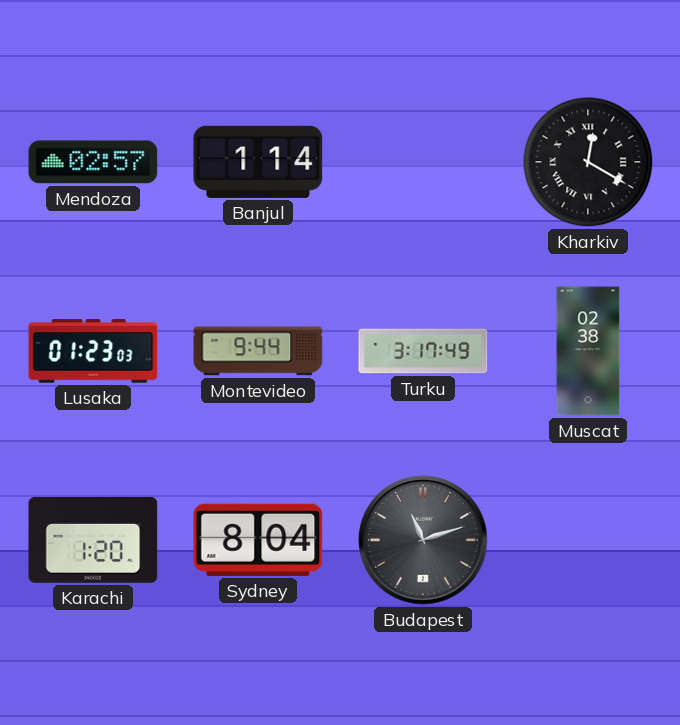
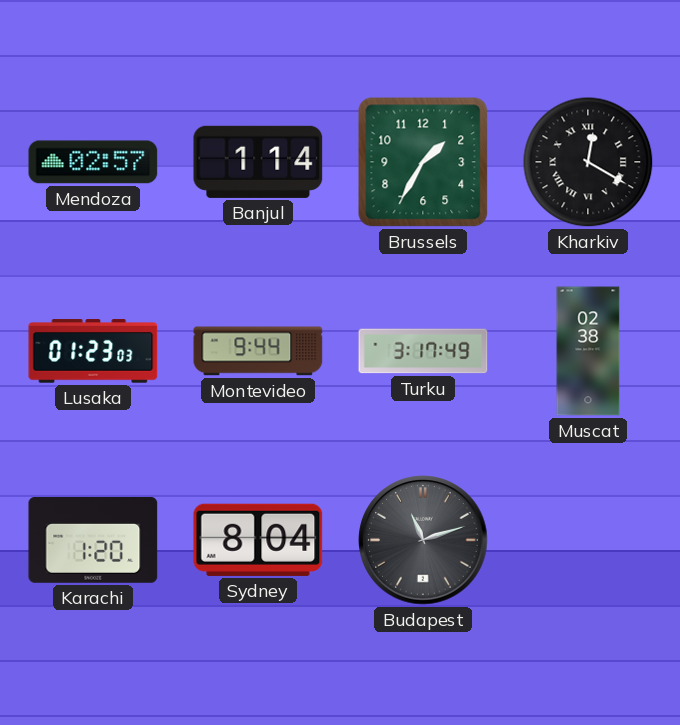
Brussels: none -> 1:35 (423, 162)
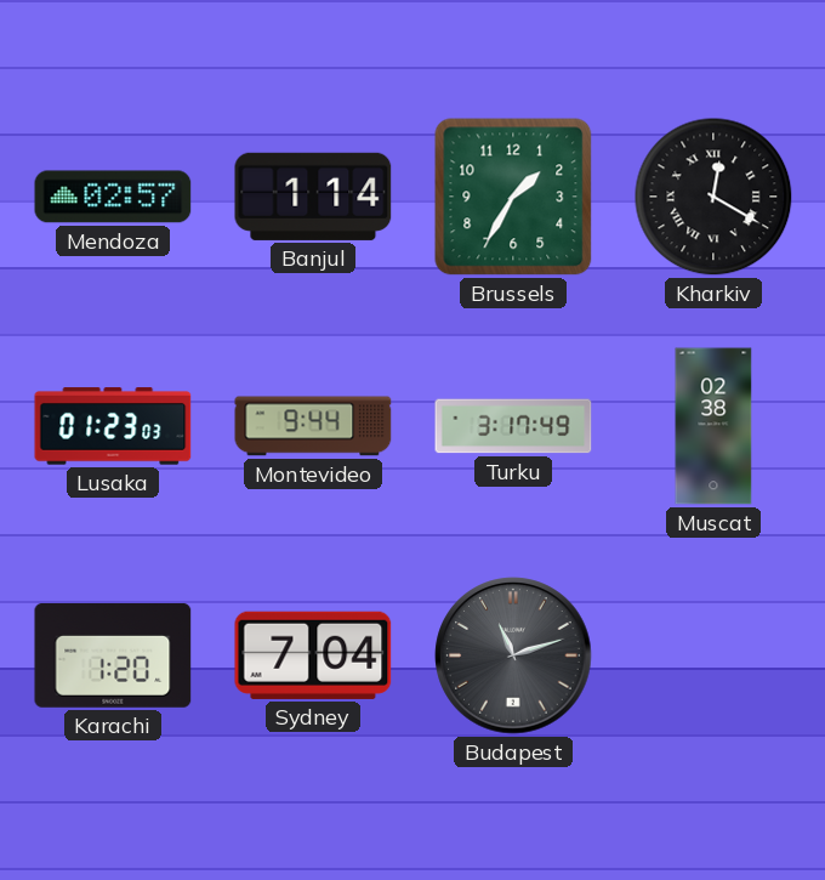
Sydney: 8:04 -> 7:04 (313, 655)
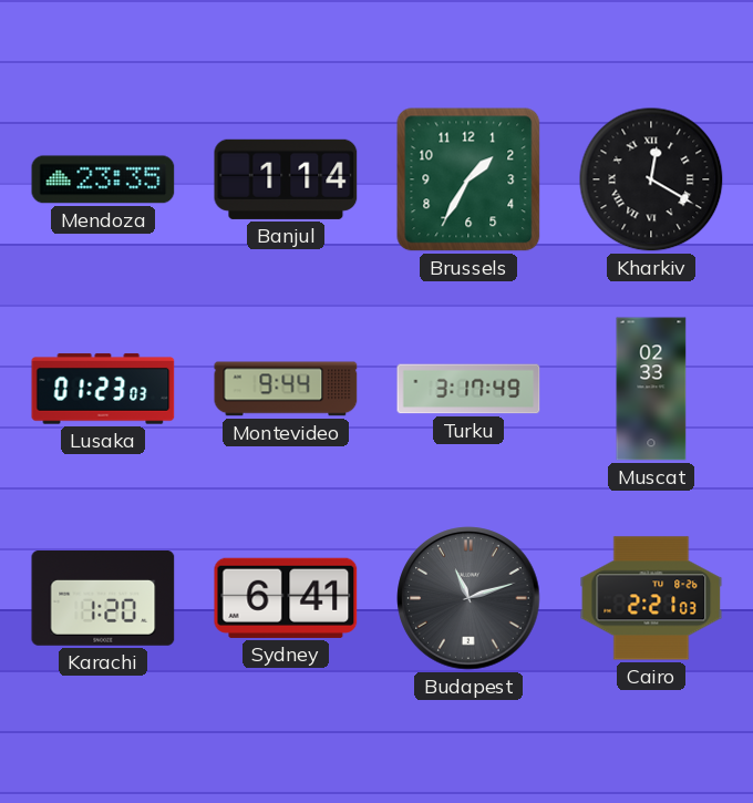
Mendoza: 02:57 -> 23:35 (103, 179)
Muscat: 02:38 -> 02:33 (651, 389)
Sydney: 7:04 -> 6:41 (286, 598)
Cairo: none -> 2:21 (651, 598)
